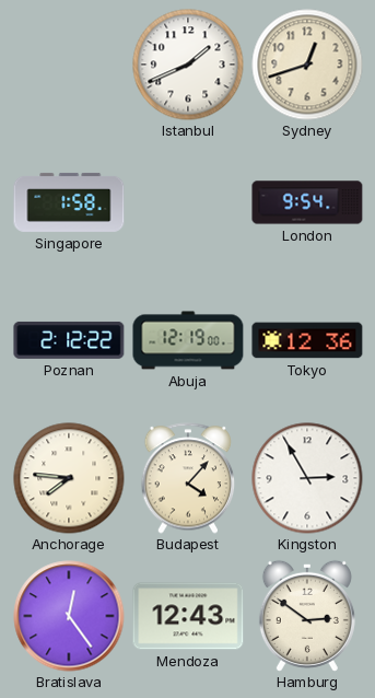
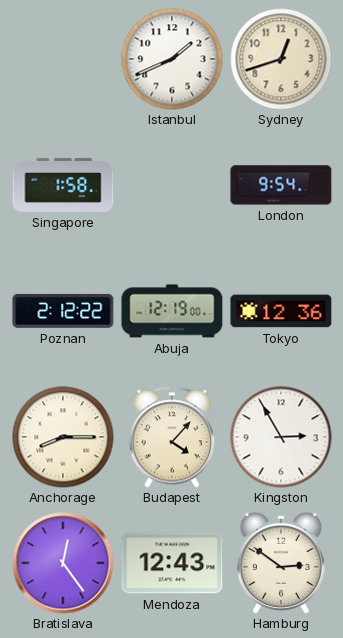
Anchorage: 7:46 -> 8:15 (63, 437)
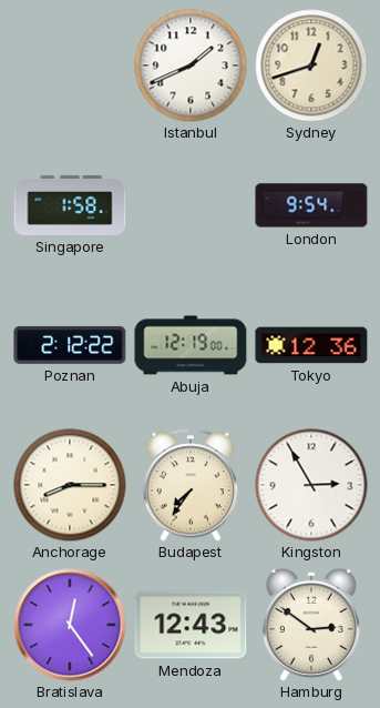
Budapest: 4:07 -> 7:36 (191, 485)
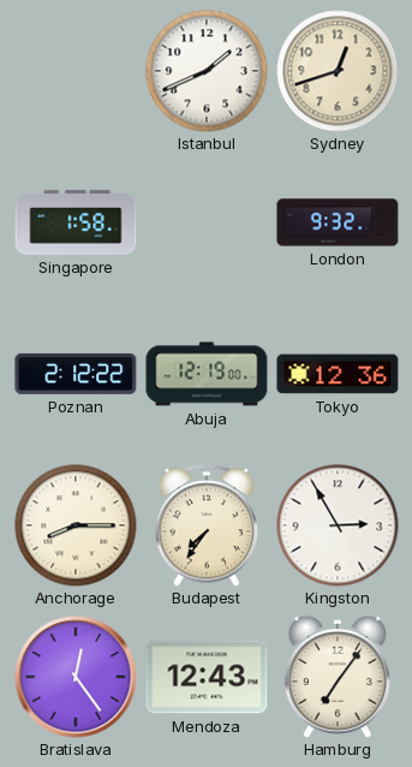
London: 9:54 -> 9:32 (338, 222)
Hamburg: 2:51 -> 7:06 (338, 677)
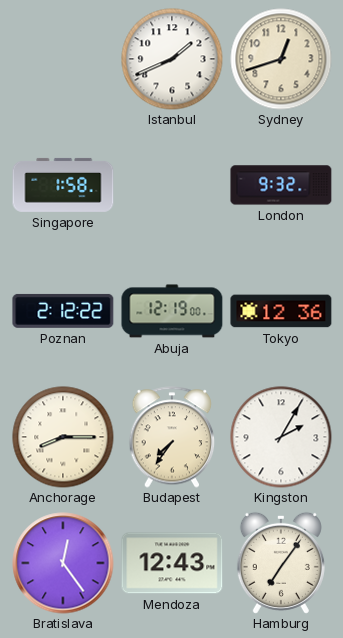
Kingston: 2:55 -> 2:05 (281, 437)
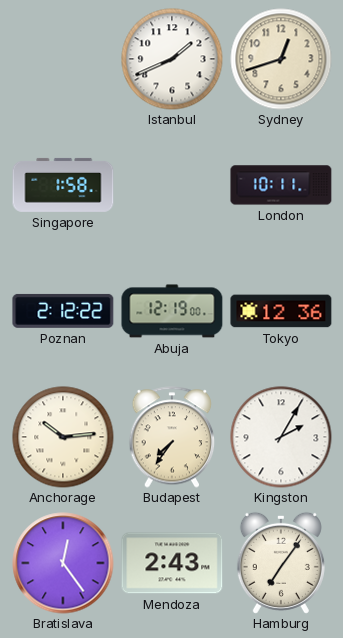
London: 9:32 -> 10:11 (281, 185)
Anchorage: 8:15 -> 10:14 (63, 437)
Mendoza: 12:43 -> 2:43 (172, 563)
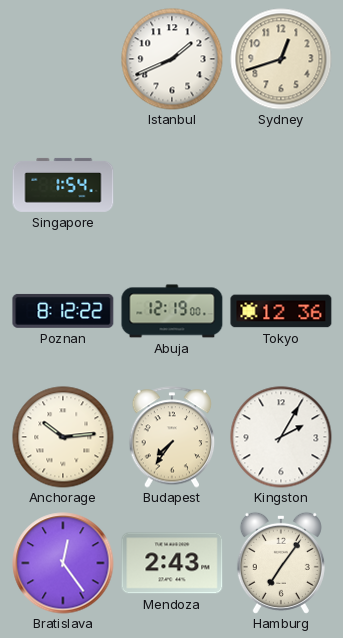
Singapore: 1:58 -> 1:54 (63, 185)
London: 10:11 -> none (281, 185)
Poznan: 2:12 -> 8:12 (63, 311)
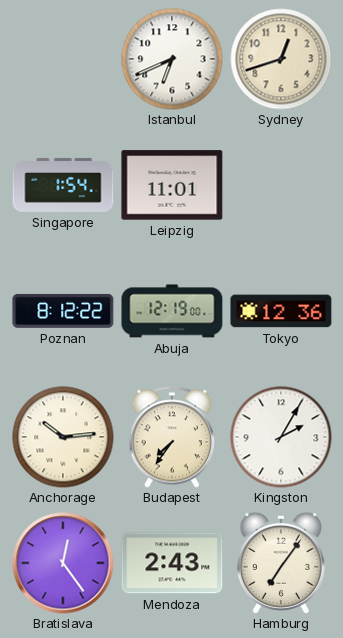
Istanbul: 1:41 -> 6:41 (172, 59)
Leipzig: none -> 11:01 (172, 185)
